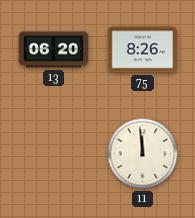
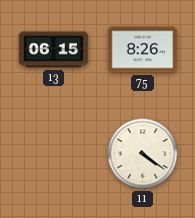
13: 06:20 -> 06:15 (54, 50)
11: 11:59 -> 4:21 (143, 154)
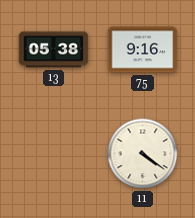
13: 06:15 -> 05:38 (54, 50)
75: 8:26 -> 9:16 (143, 50)
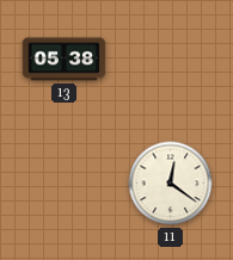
75: 9:16 -> none (143, 50)
11: 4:21 -> 12:21 (171, 184)
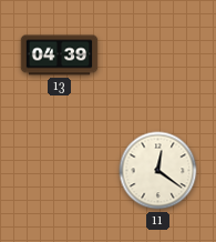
13: 05:38 -> 04:39 (60, 56)
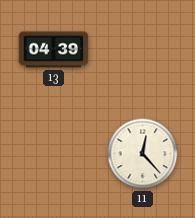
11: 12:21 -> 12:23 (143, 154)
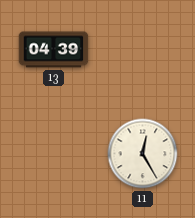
11: 12:23 -> 12:25 (143, 154)
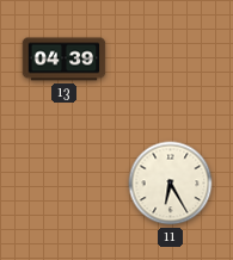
11: 12:25 -> 6:25 (171, 184)
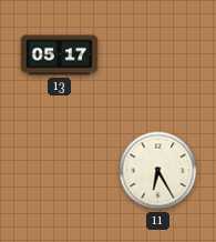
13: 04:39 -> 05:17 (60, 56)
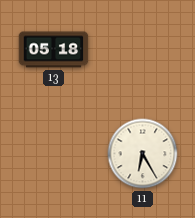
13: 05:17 -> 05:18 (54, 50)
